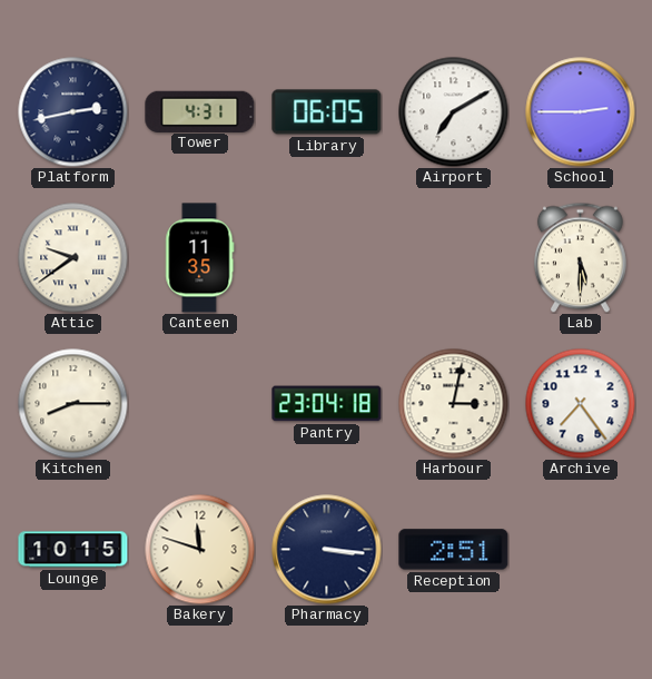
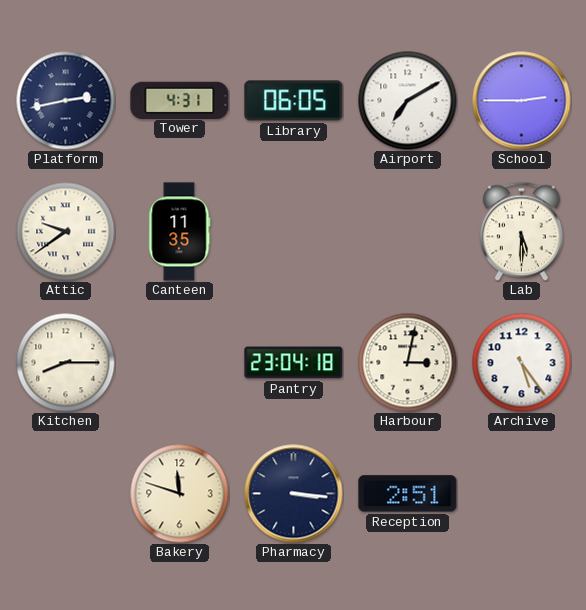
Archive: 7:24 -> 5:24 (522, 363)
Lounge: 10:15 -> none (73, 550)
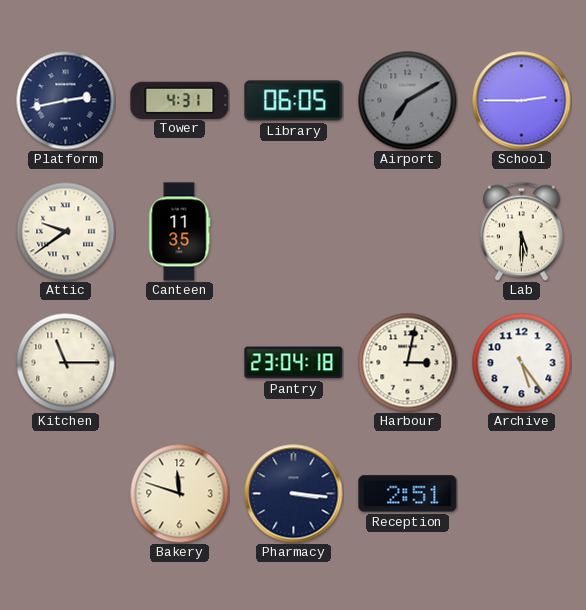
Airport dial: white -> grey (408, 101)
Kitchen: 8:15 -> 11:15 (66, 363)
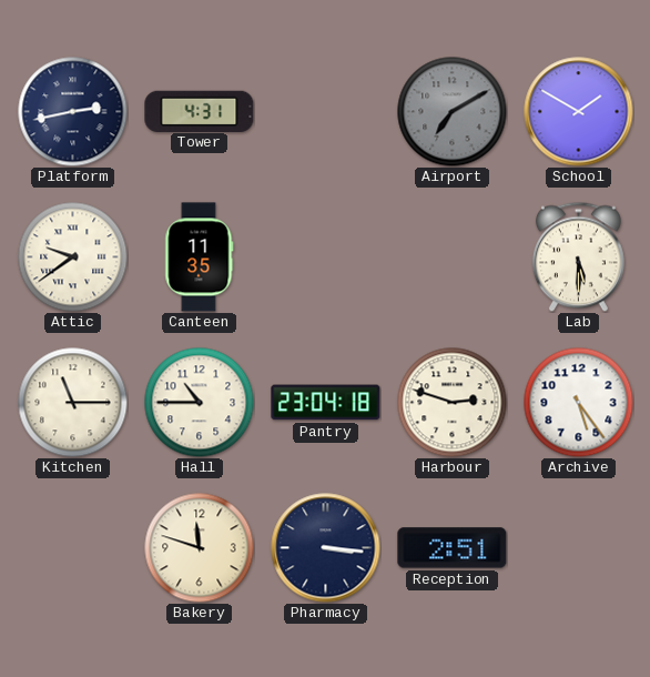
Library: 06:05 -> none (294, 101)
School: 2:45 -> 1:50 (579, 112)
Hall: none -> 10:45 (200, 403)
Harbour: 3:02 -> 2:48 (453, 403)
